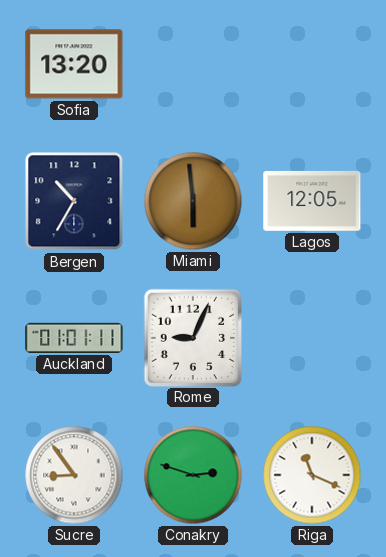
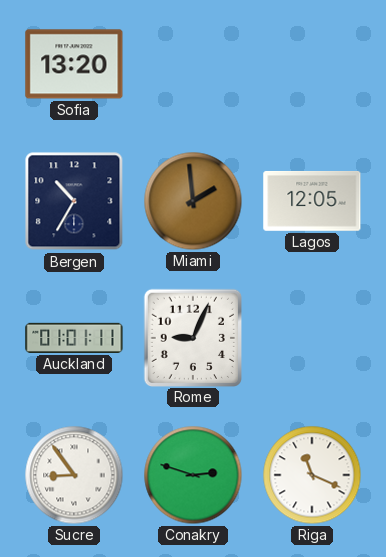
Miami: 5:59 -> 1:59 (193, 201)
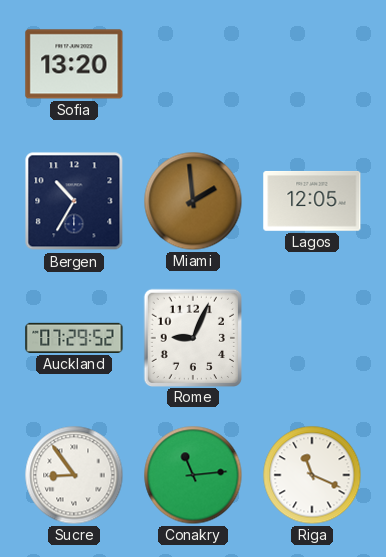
Auckland: 01:01 -> 07:29 (74, 338)
Conakry: 2:48 -> 11:14 (193, 475)
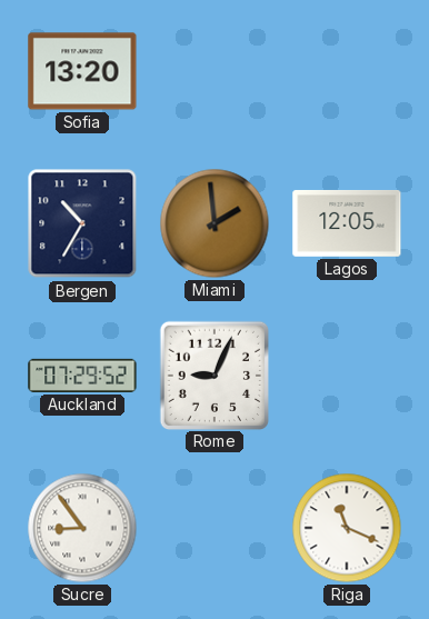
Conakry: 11:14 -> none (193, 475)
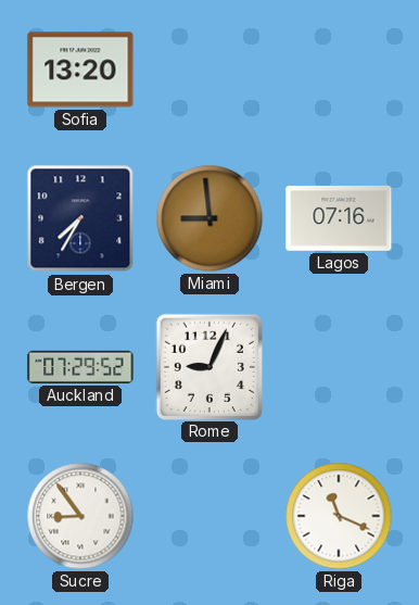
Bergen: 10:35 -> 7:35 (80, 218)
Miami: 1:59 -> 8:59 (210, 218)
Lagos: 12:05 -> 07:16 (339, 218)
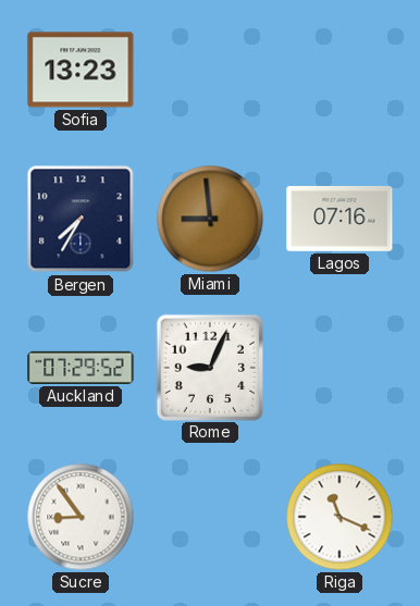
Sofia: 13:20 -> 13:23 (81, 70)
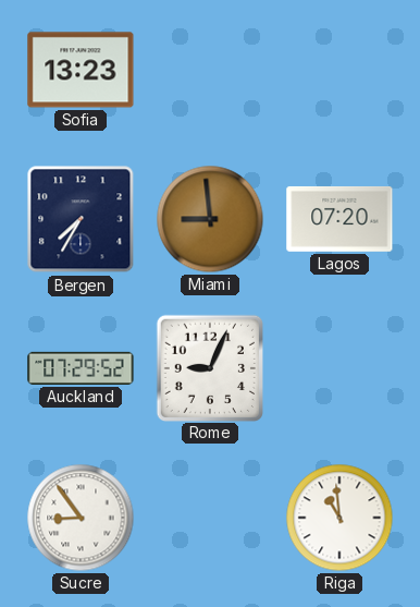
Lagos: 07:16 -> 07:20 (339, 219)
Riga: 11:19 -> 10:59 (339, 518)
